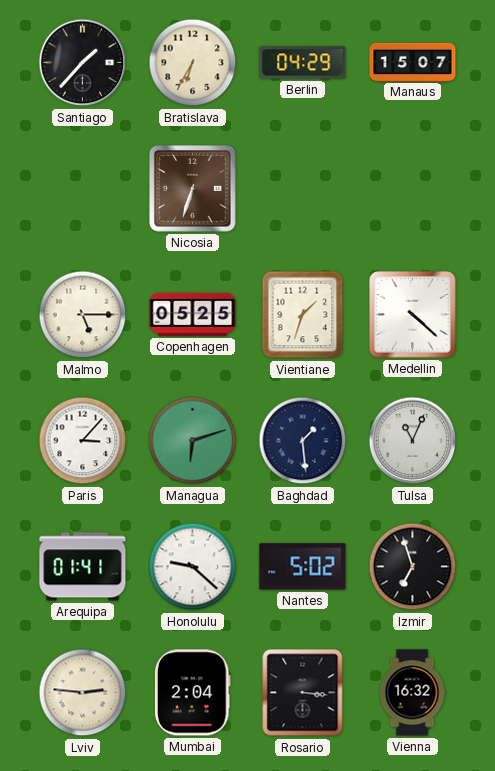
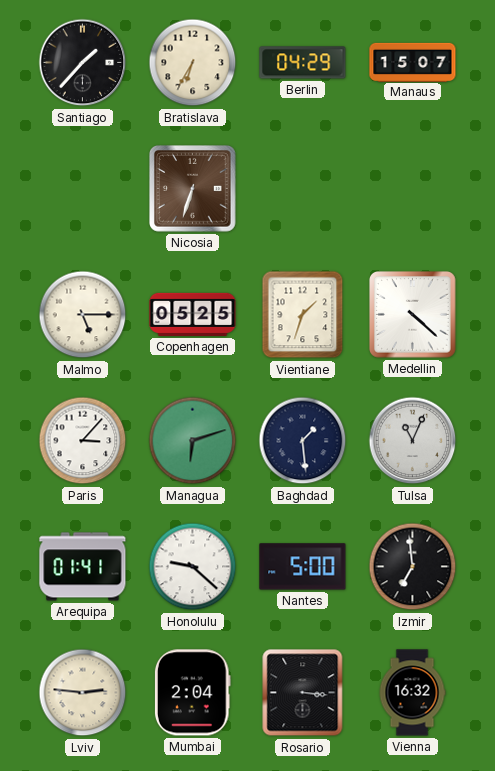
Nantes: 5:02 -> 5:00 (303, 567)
Izmir: 6:57 -> 6:59 (413, 567)
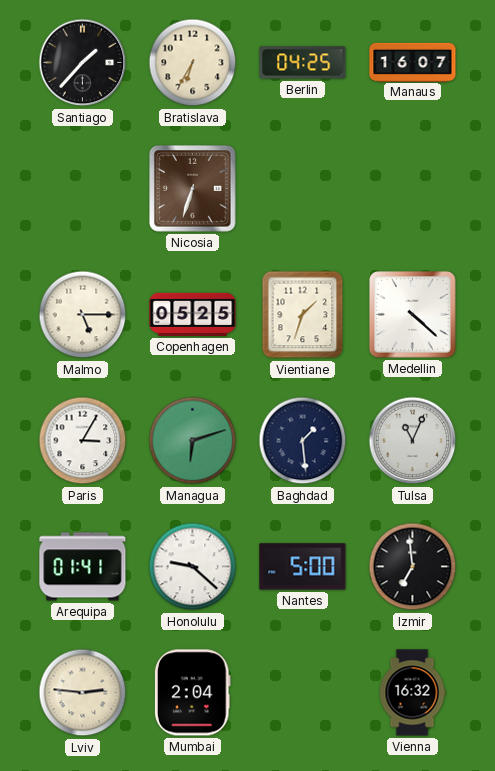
Berlin: 04:29 -> 04:25 (303, 63)
Manaus: 15:07 -> 16:07 (413, 62)
Paris: 3:07 -> 3:05 (83, 441)
Rosario: 3:16 -> none (303, 693)
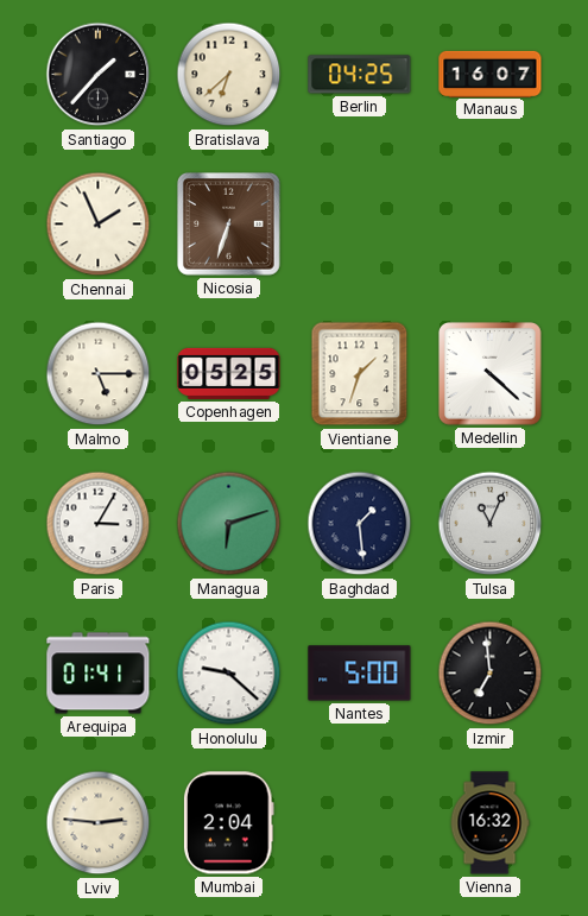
Bratislava: 6:35 -> 6:38 (229, 75)
Chennai: none -> 1:56 (99, 225)
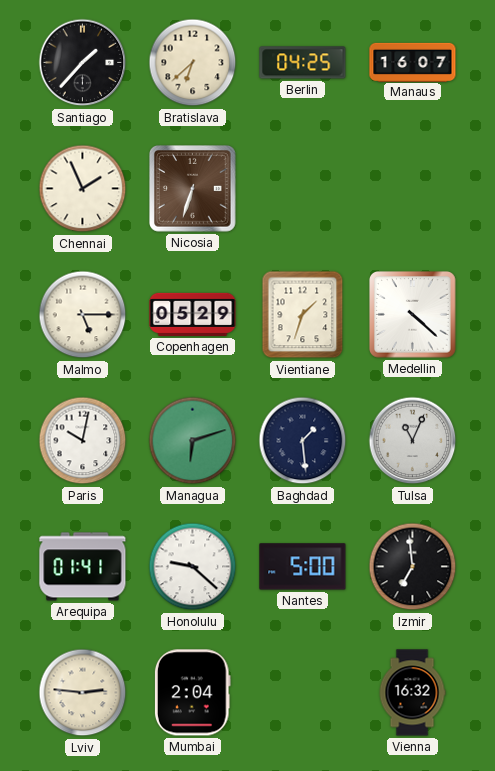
Copenhagen: 05:25 -> 05:29 (193, 314)
Paris: 3:05 -> 10:02 (83, 441)
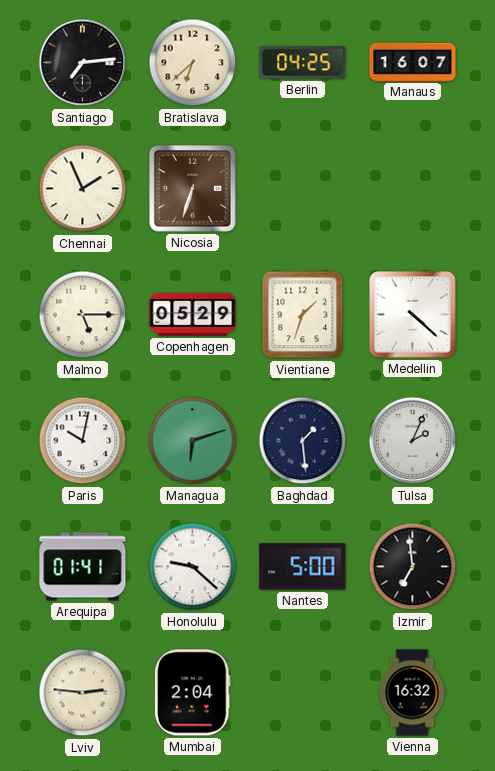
Santiago: 1:37 -> 7:14 (83, 63)
Tulsa: 11:04 -> 2:04 (413, 441)
